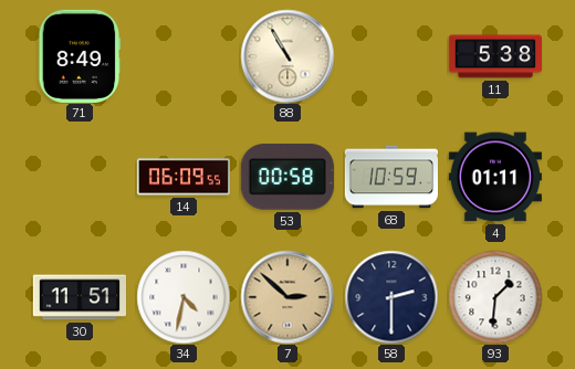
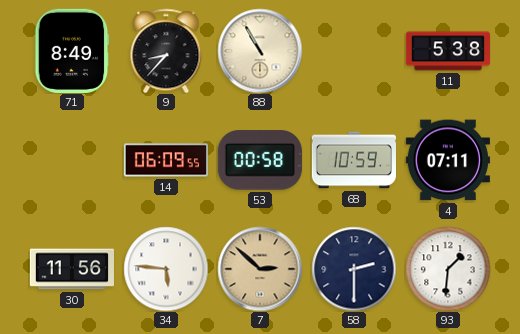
9: none -> 8:37 (166, 51)
4: 01:11 -> 07:11 (448, 160)
30: 11:51 -> 11:56 (71, 269)
34: 4:32 -> 5:46 (166, 269)
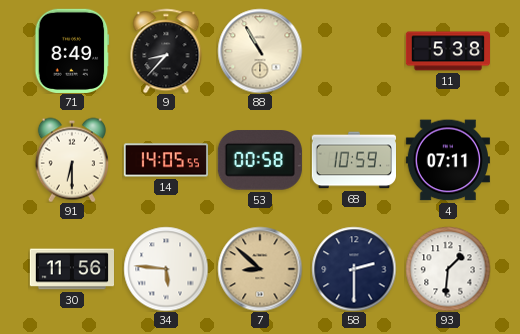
91: none -> 6:30 (72, 160)
14: 06:09 -> 14:05 (165, 160)
7: 2:52 -> 8:52 (260, 269)
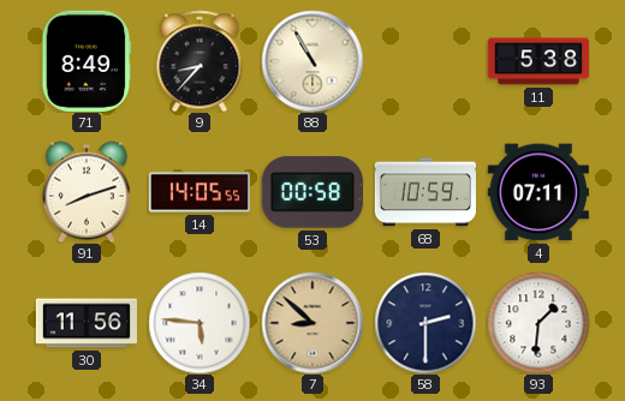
91: 6:30 -> 8:12 (87, 192)
